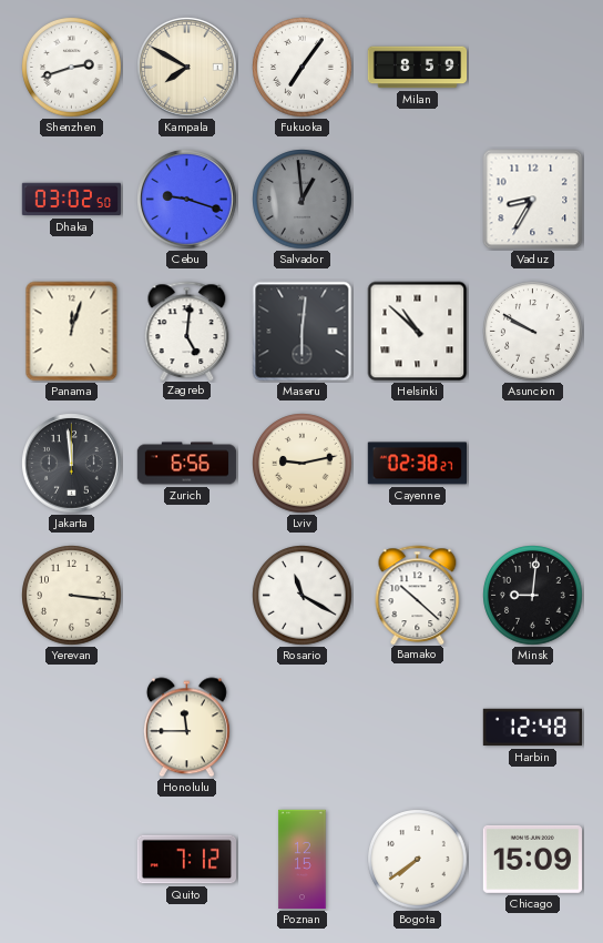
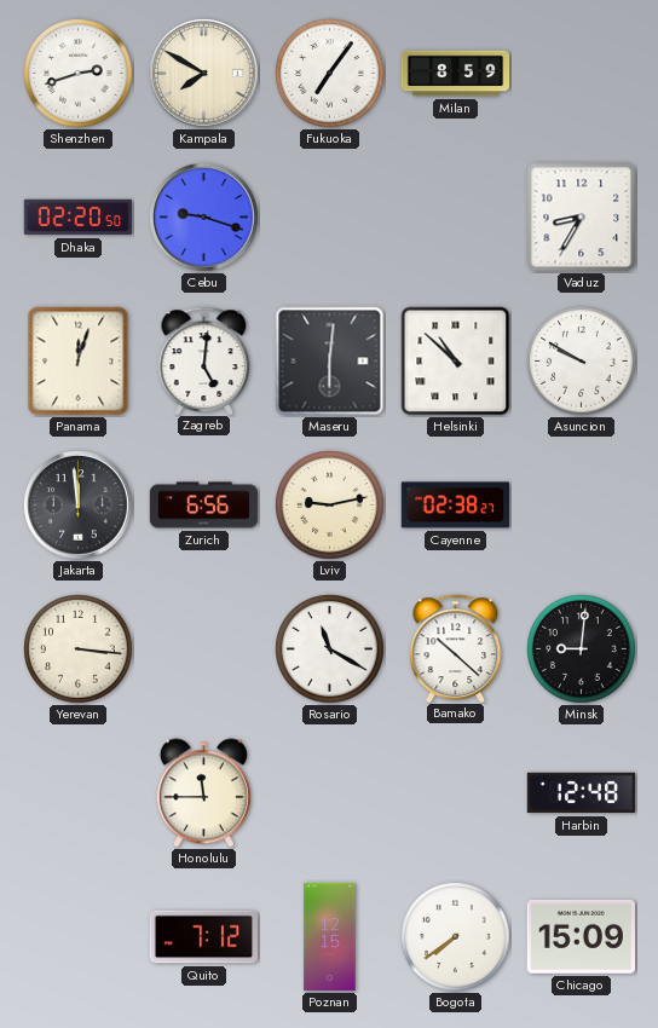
Dhaka: 03:02 -> 02:20 (77, 218)
Salvador: 12:59 -> none (303, 200)
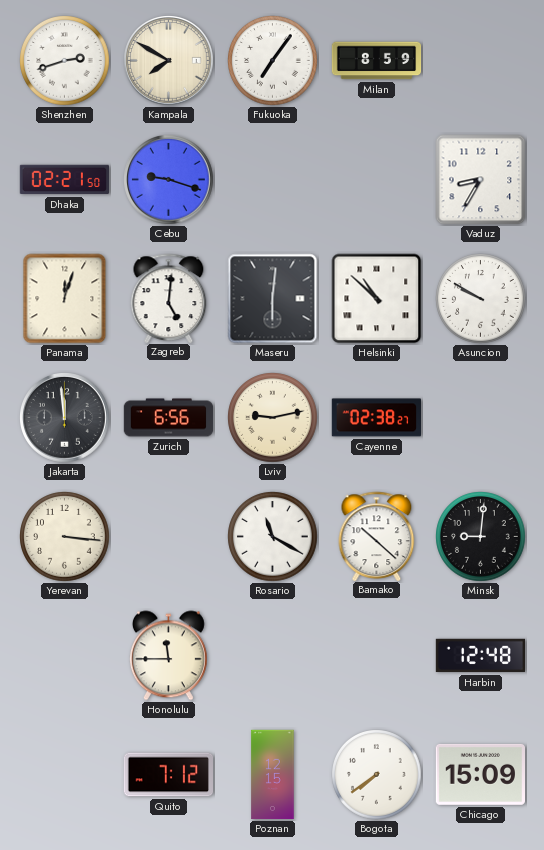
Dhaka: 02:20 -> 02:21 (64, 180)
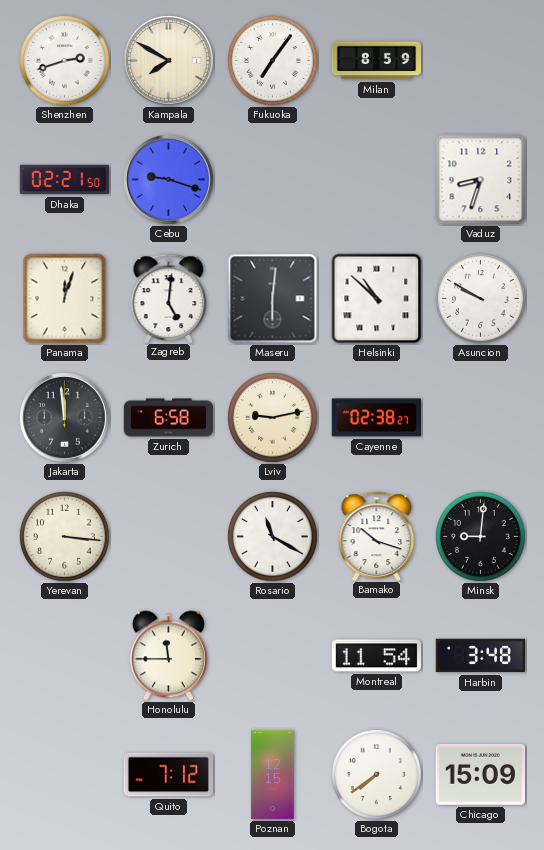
Vaduz: 8:35 -> 8:33 (481, 180)
Zurich: 6:56 -> 6:58 (169, 418)
Bamako: 10:22 -> 10:18 (377, 536)
Montreal: none -> 11:54 (376, 656)
Harbin: 12:48 -> 3:48 (481, 656)
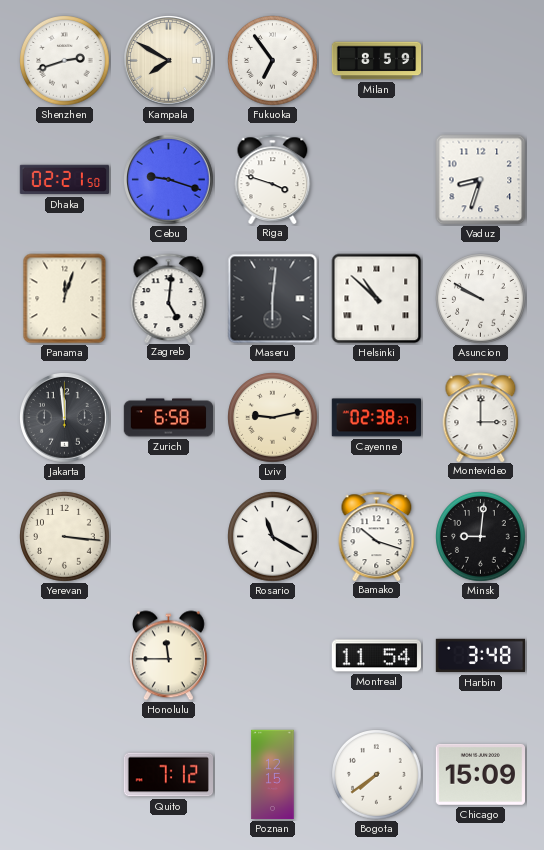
Fukuoka: 7:06 -> 6:54 (273, 61)
Riga: none -> 3:48 (273, 179)
Montevideo: none -> 3:00 (481, 417)
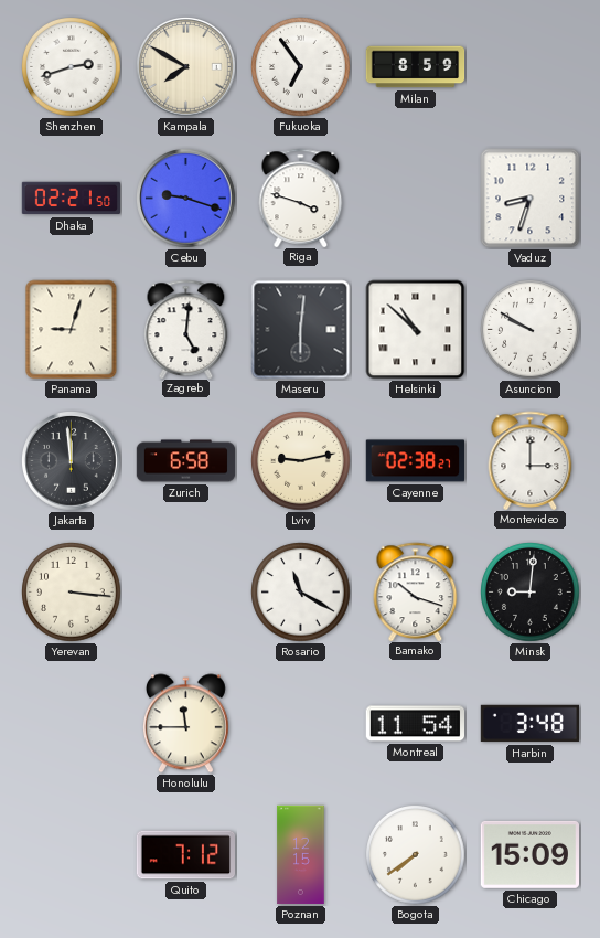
Panama: 12:03 -> 9:03 (72, 330)
